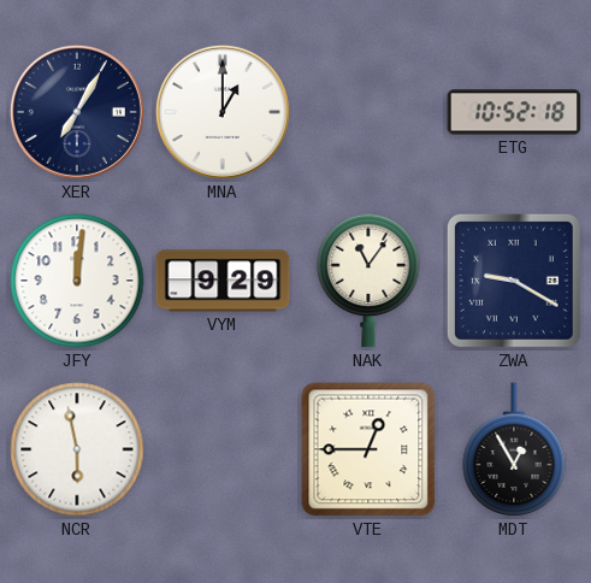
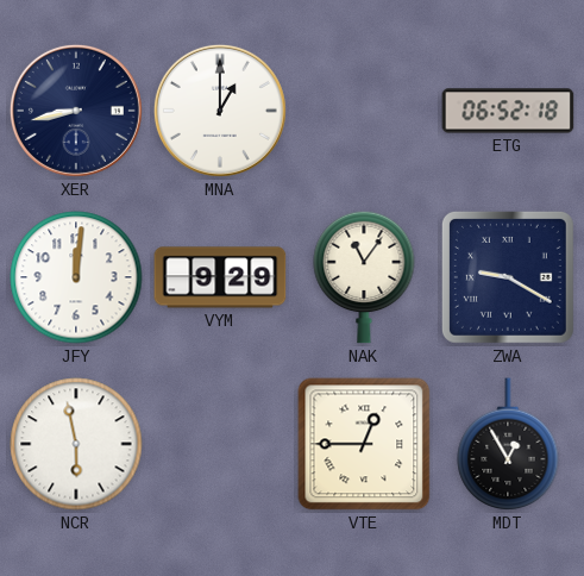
XER: 7:05 -> 8:43 (76, 111)
ETG: 10:52 -> 06:52 (508, 111)
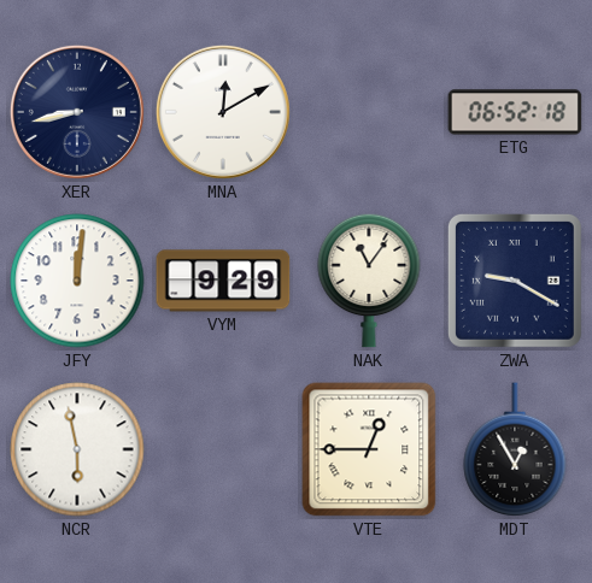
MNA: 1:00 -> 12:10 (223, 112)
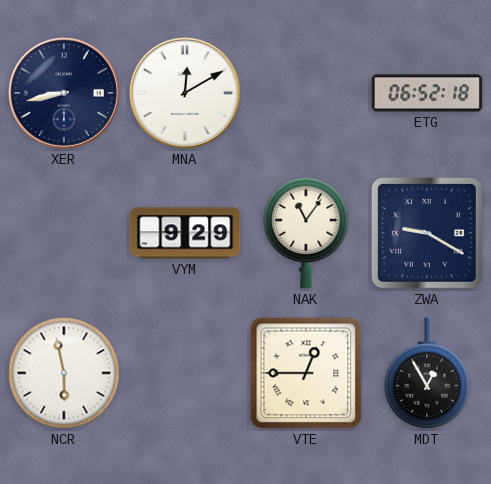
JFY: 12:01 -> none (77, 281)
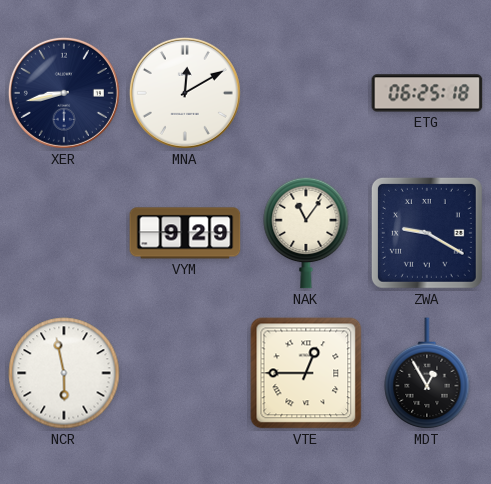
ETG: 06:52 -> 06:25 (427, 93)
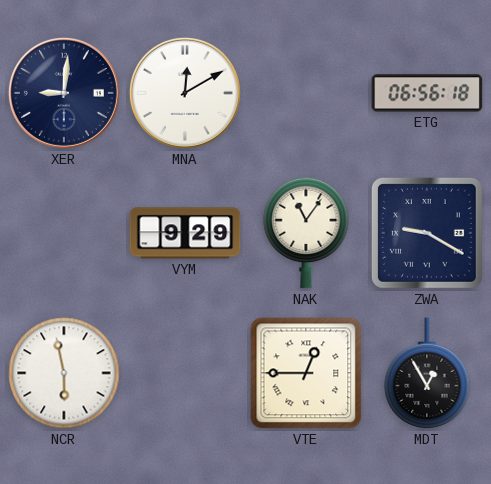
XER: 8:43 -> 9:01 (64, 93)
ETG: 06:25 -> 06:56 (427, 93)
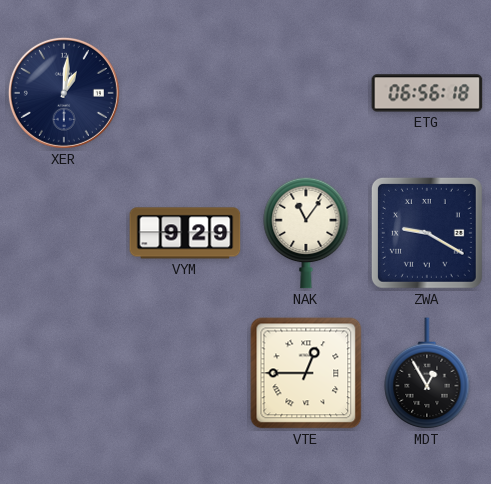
XER: 9:01 -> 1:01 (64, 93)
MNA: 12:10 -> none (185, 93)
NCR: 5:58 -> none (64, 373)
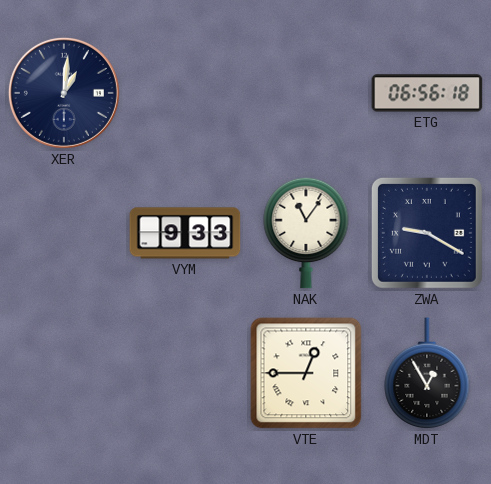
VYM: 9:29 -> 9:33 (185, 233)
